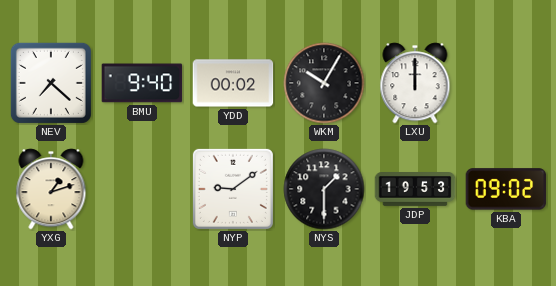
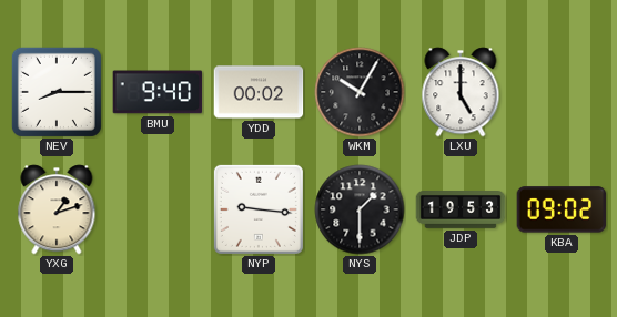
NEV: 7:22 -> 8:15 (57, 92)
LXU: 12:00 -> 5:00 (461, 92)
NYP: 9:09 -> 9:16 (259, 209)
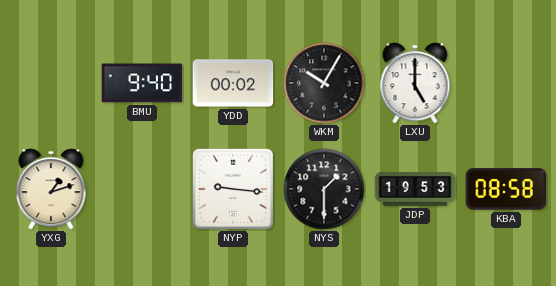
NEV: 8:15 -> none (57, 92)
KBA: 09:02 -> 08:58 (506, 189)
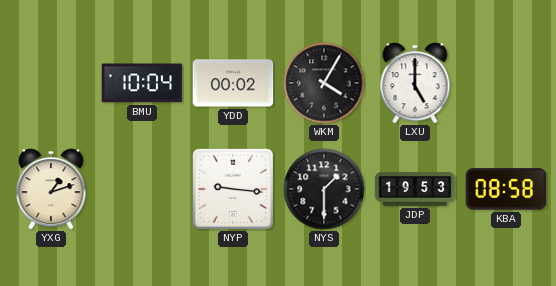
BMU: 9:40 -> 10:04 (142, 83)
WKM: 10:05 -> 4:05 (324, 83)
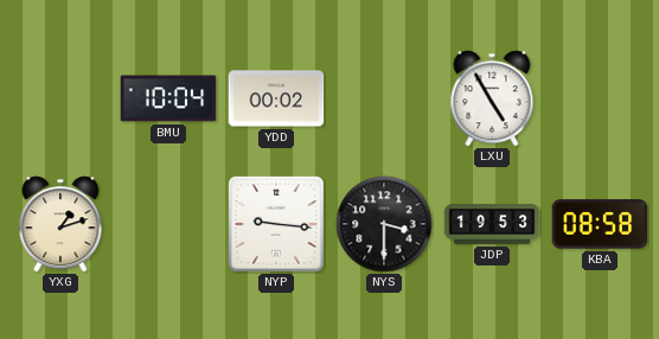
WKM: 4:05 -> none (324, 83)
LXU: 5:00 -> 4:55 (492, 98)
NYS: 1:30 -> 3:30 (384, 224)
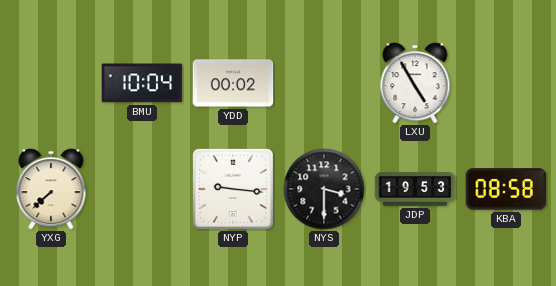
YXG: 1:12 -> 7:38 (51, 189)
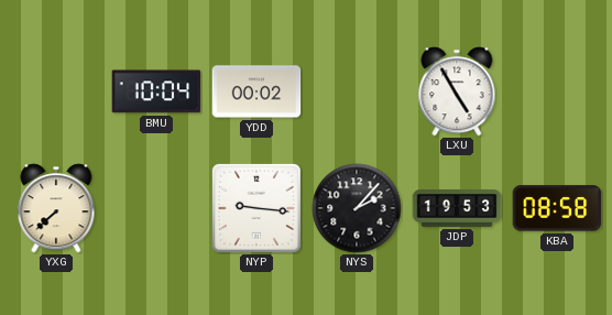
NYS: 3:30 -> 2:07 (357, 208)
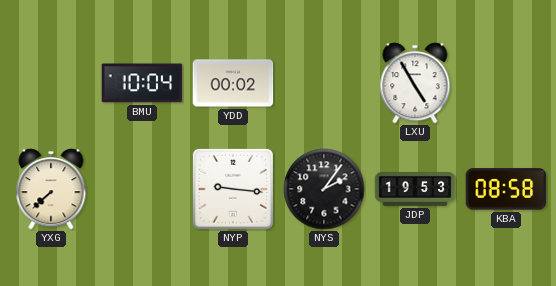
NYS: 2:07 -> 2:06 (324, 189)
